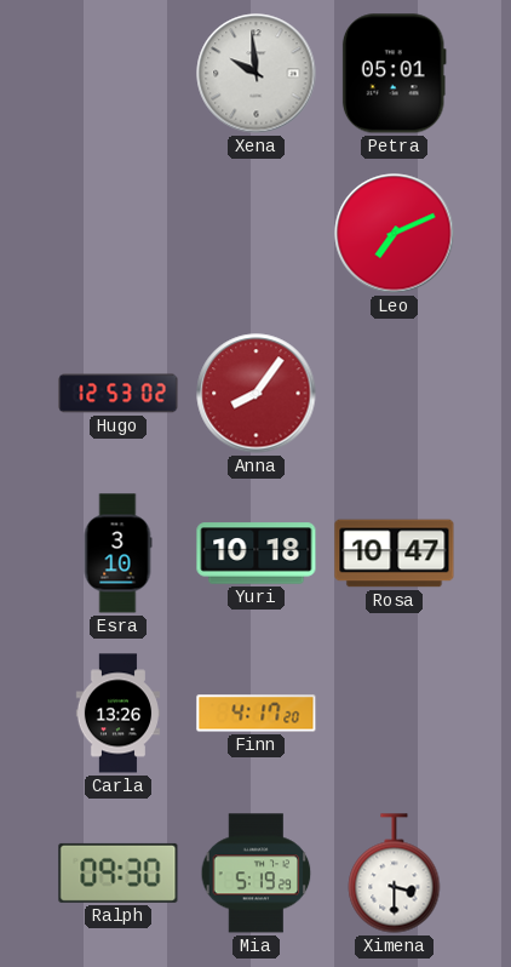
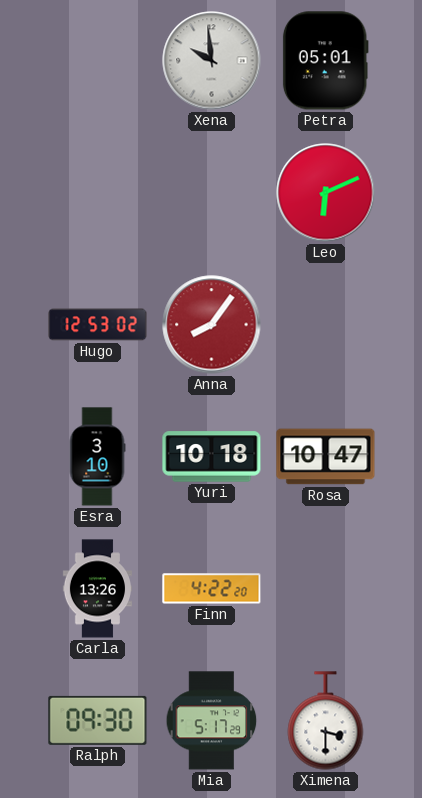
Leo: 7:11 -> 6:11 (326, 193)
Finn: 4:17 -> 4:22 (212, 589)
Mia: 5:19 -> 5:17 (212, 721)
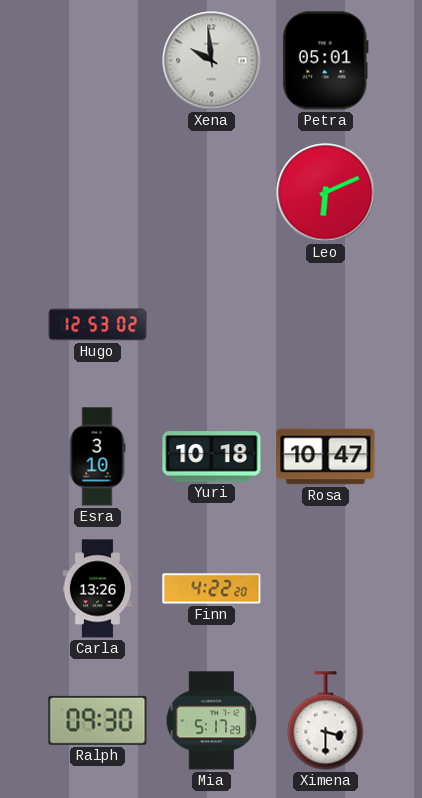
Anna: 8:06 -> none (212, 325)
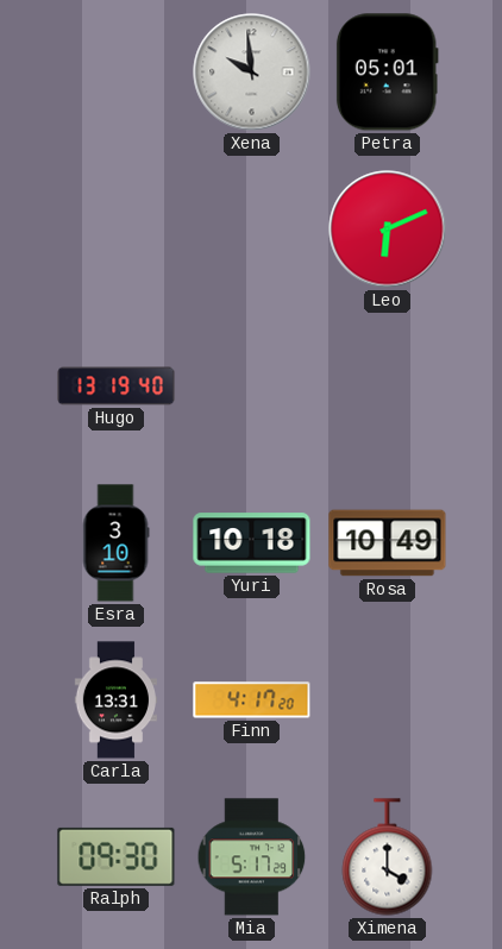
Hugo: 12:53 -> 13:19 (117, 386)
Rosa: 10:47 -> 10:49 (388, 543)
Carla: 13:26 -> 13:31 (115, 700)
Finn: 4:22 -> 4:17 (252, 700)
Ximena: 3:30 -> 4:00 (388, 857)
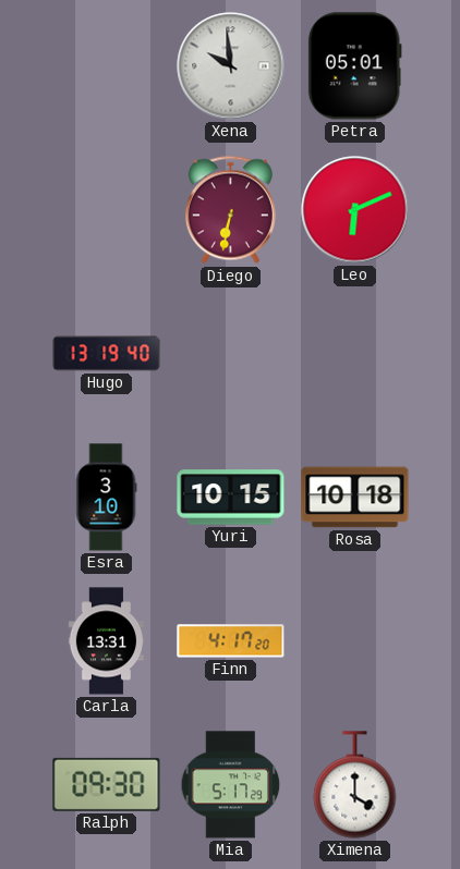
Diego: none -> 6:32 (230, 210)
Yuri: 10:18 -> 10:15 (231, 498)
Rosa: 10:49 -> 10:18 (355, 498)
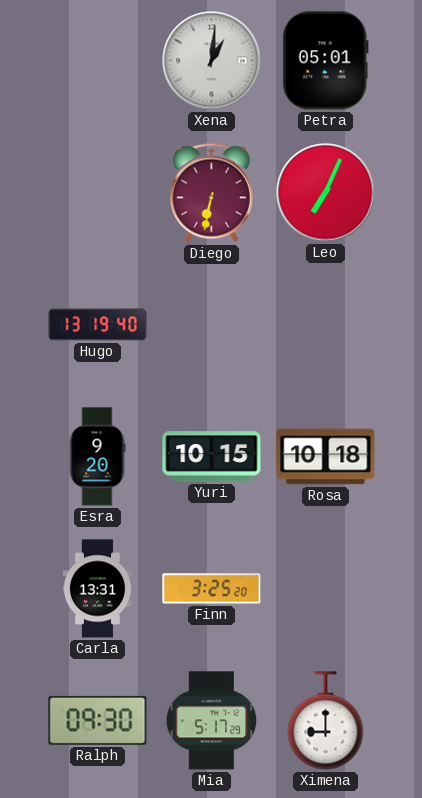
Xena: 9:59 -> 1:01 (212, 61)
Leo: 6:11 -> 7:04 (326, 193)
Esra: 3:10 -> 9:20 (97, 457)
Finn: 4:17 -> 3:25 (212, 589)
Ximena: 4:00 -> 9:00 (326, 721)
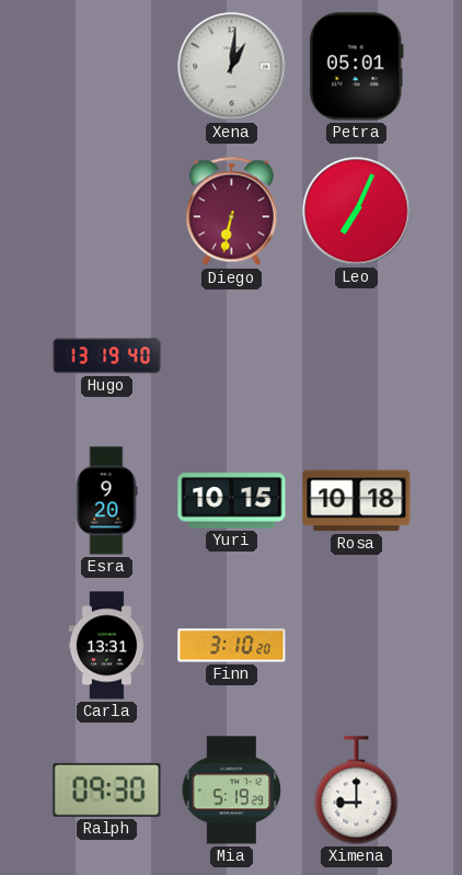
Finn: 3:25 -> 3:10 (232, 646)
Mia: 5:17 -> 5:19 (232, 791)
